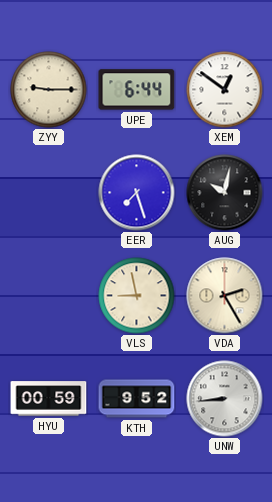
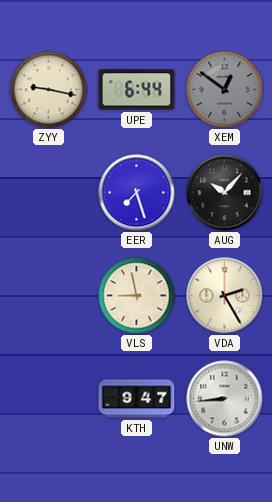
ZYY: 9:15 -> 9:17 (49, 90)
XEM dial: white -> grey (225, 90)
AUG: 10:02 -> 10:07 (225, 193)
HYU: 00:59 -> none (49, 399)
KTH: 9:52 -> 9:47 (137, 399)
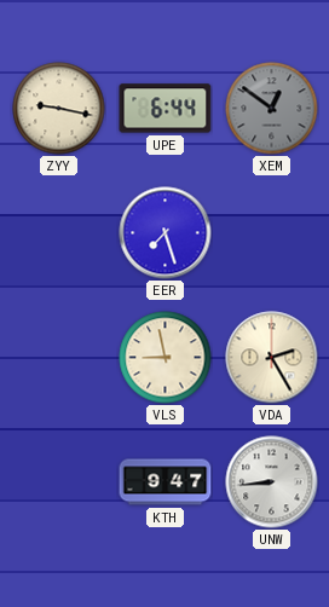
AUG: 10:07 -> none (225, 193)
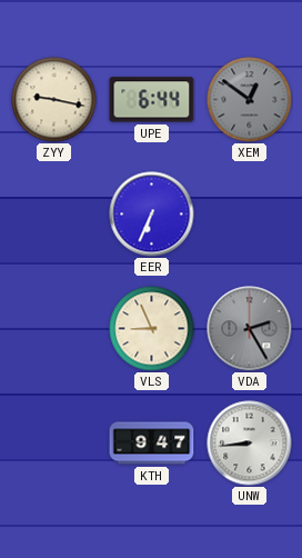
EER: 7:27 -> 6:34 (152, 215)
VLS: 8:58 -> 8:56 (152, 329)
VDA dial: cream -> grey (250, 329)
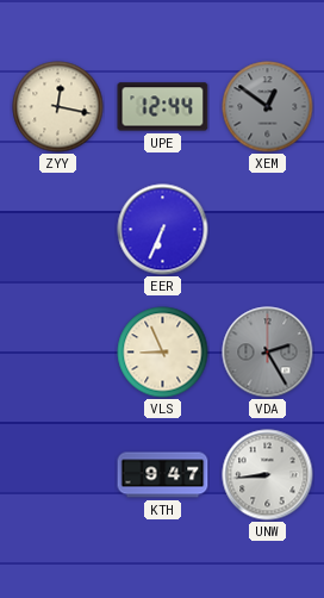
ZYY: 9:17 -> 12:17 (58, 107)
UPE: 6:44 -> 12:44 (163, 107)
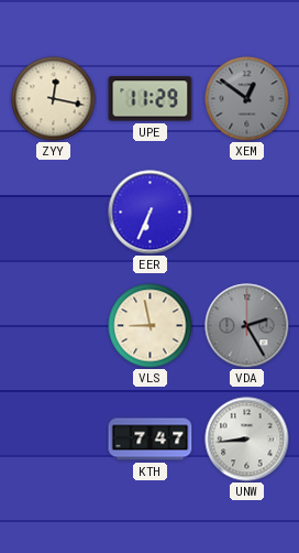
UPE: 12:44 -> 11:29 (151, 99)
VLS: 8:56 -> 8:58 (151, 326)
KTH: 9:47 -> 7:47 (151, 440)
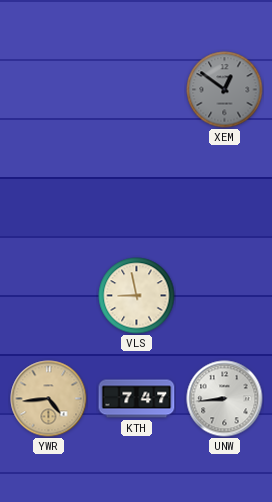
ZYY: 12:17 -> none (54, 99)
UPE: 11:29 -> none (151, 99)
EER: 6:34 -> none (151, 213)
VDA: 2:25 -> none (247, 326)
YWR: none -> 4:44 (49, 399)
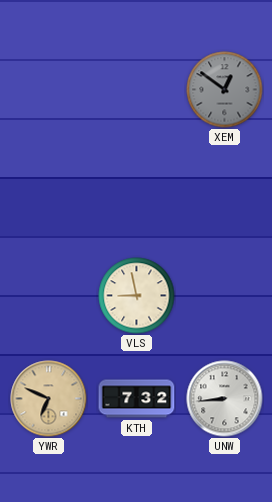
YWR: 4:44 -> 6:49 (49, 399)
KTH: 7:47 -> 7:32 (137, 399)
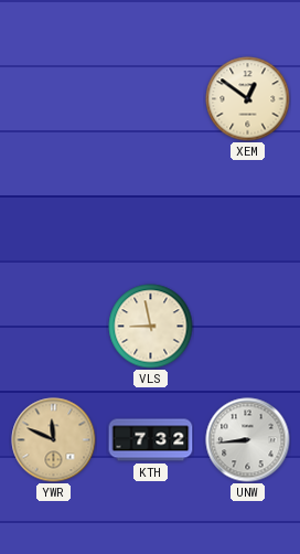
XEM dial: grey -> cream (248, 99)
YWR: 6:49 -> 11:49 (54, 440)
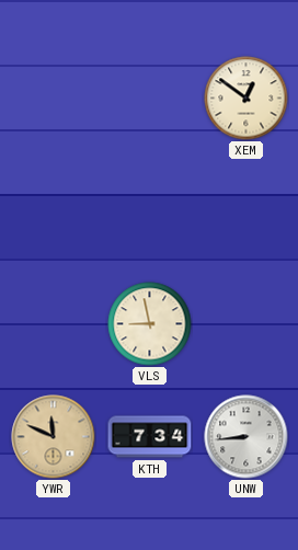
KTH: 7:32 -> 7:34 (150, 437)
